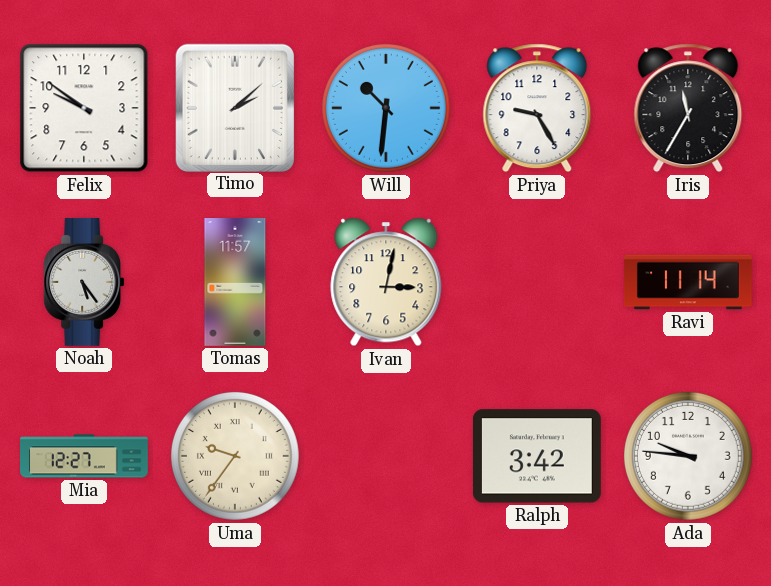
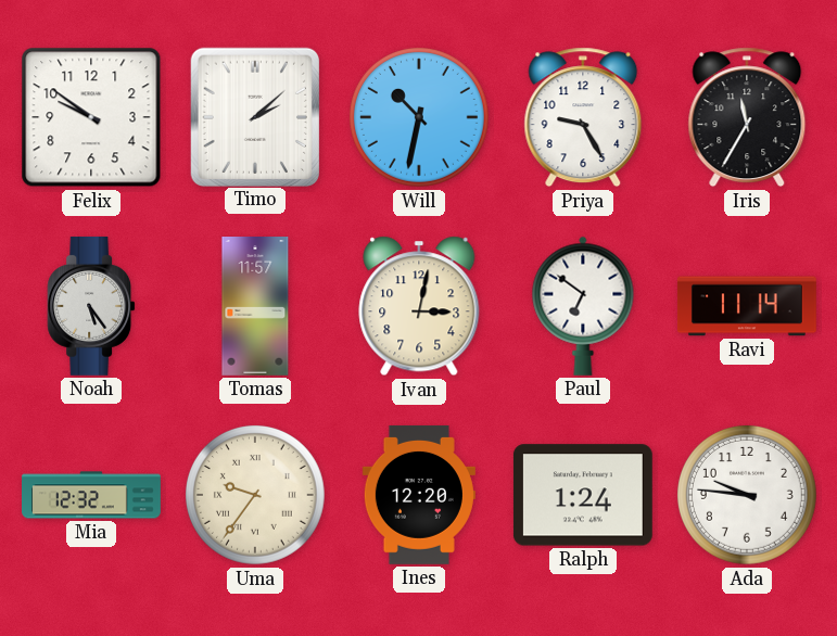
Will: 10:31 -> 10:32 (419, 117)
Paul: none -> 6:51 (583, 306)
Mia: 12:27 -> 12:32 (92, 495)
Ines: none -> 12:20 (419, 495)
Ralph: 3:42 -> 1:24 (583, 495)
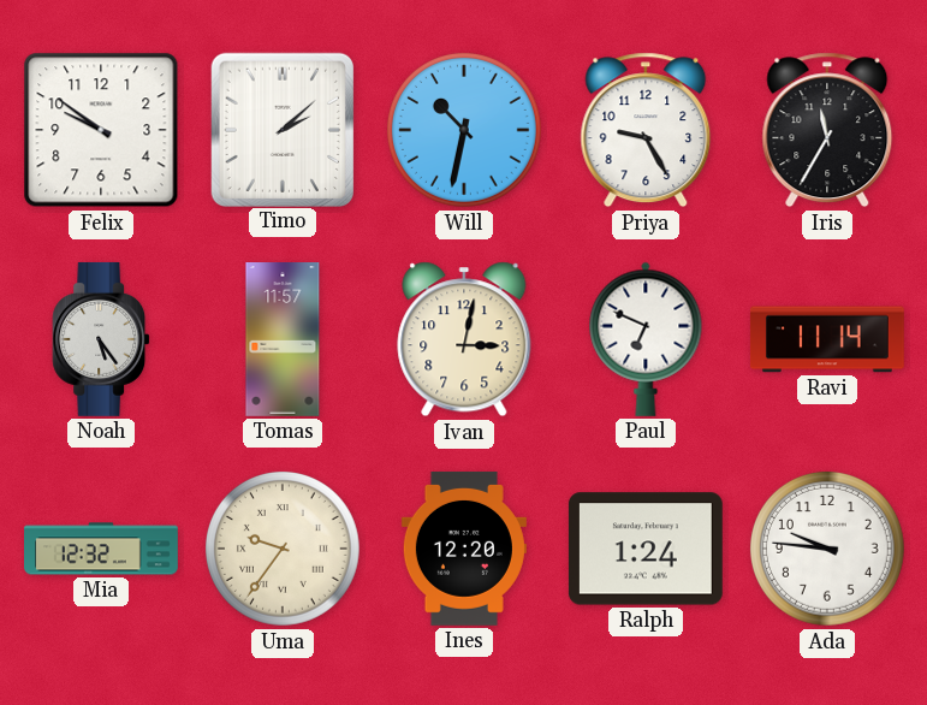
Paul: 6:51 -> 6:49 (646, 339)
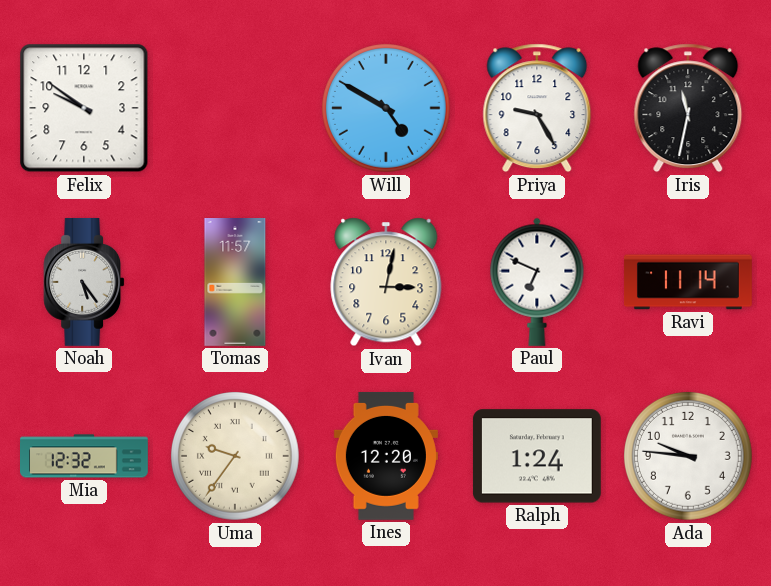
Timo: 2:08 -> none (281, 129)
Will: 10:32 -> 4:50 (386, 108)
Iris: 11:35 -> 11:32 (688, 108)
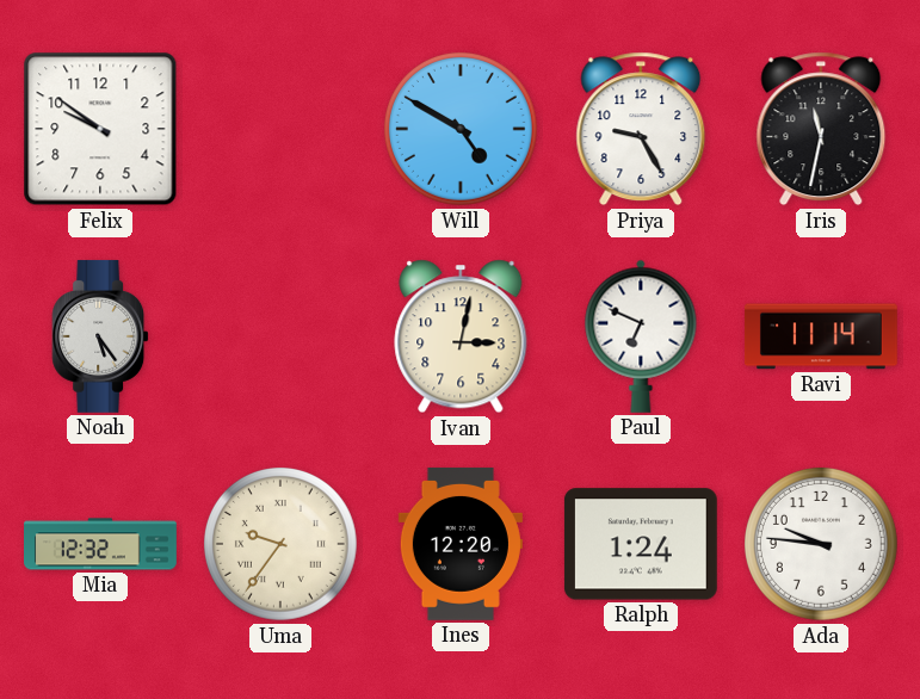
Tomas: 11:57 -> none (235, 283)
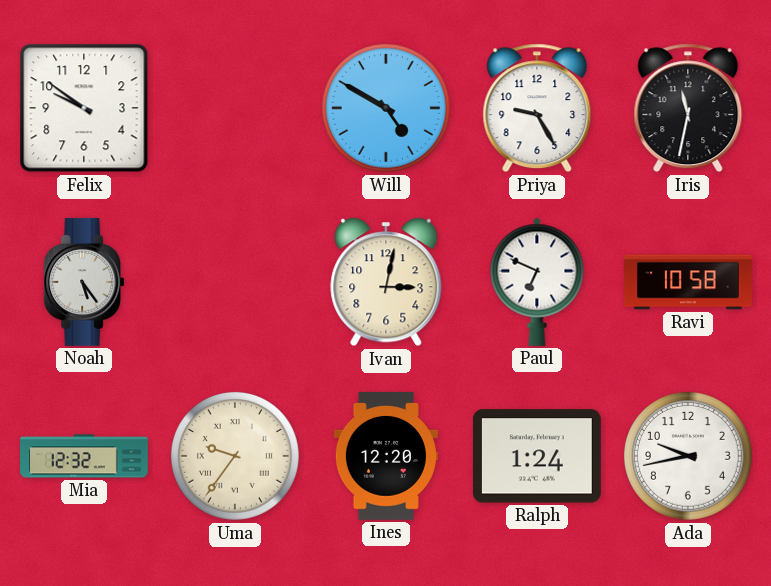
Ravi: 11:14 -> 10:58 (688, 282)
Ada: 9:46 -> 9:43 (688, 456)
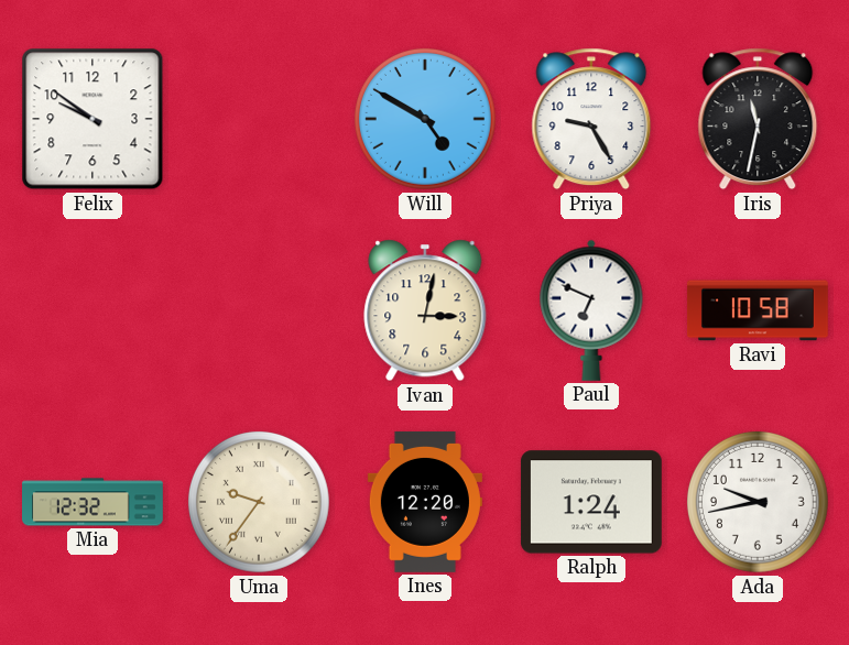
Noah: 5:24 -> none (84, 282)
